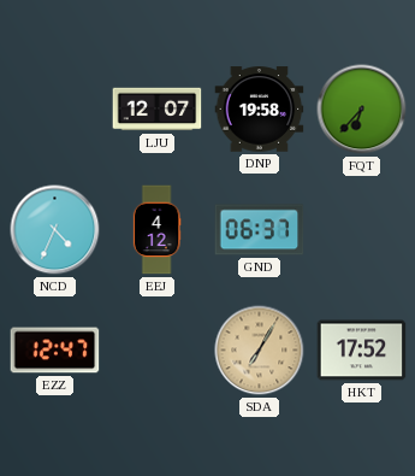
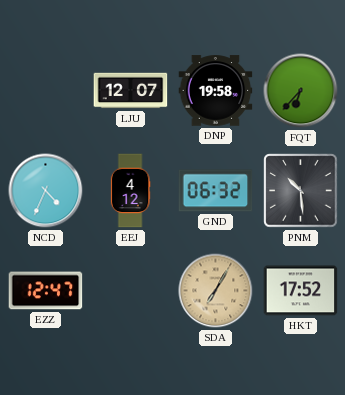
GND: 06:37 -> 06:32 (216, 191)
PNM: none -> 10:29 (301, 191)
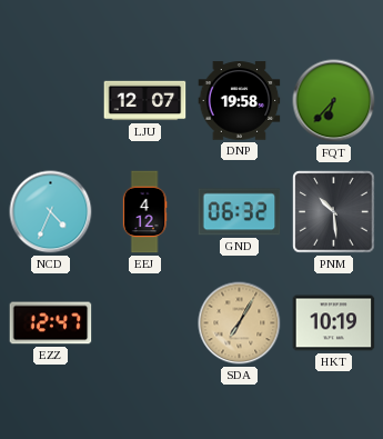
HKT: 17:52 -> 10:19 (334, 323)
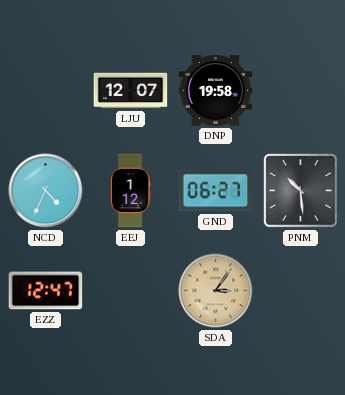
FQT: 6:37 -> none (334, 101)
EEJ: 4:12 -> 1:12 (130, 191)
GND: 06:32 -> 06:27 (216, 191)
SDA: 7:05 -> 3:06 (216, 291)
HKT: 10:19 -> none (334, 323)
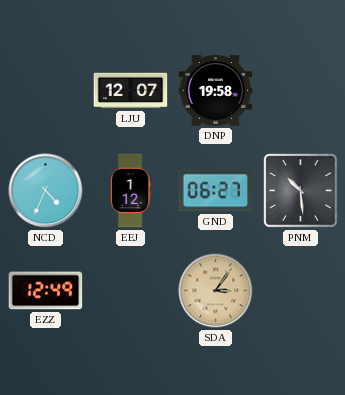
EZZ: 12:47 -> 12:49 (46, 291)
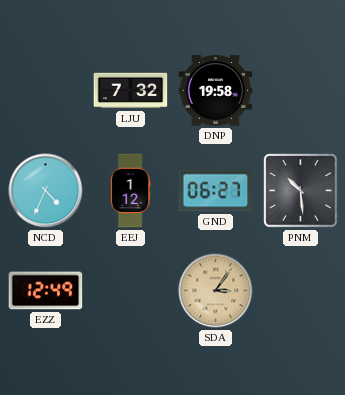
LJU: 12:07 -> 7:32 (131, 91)
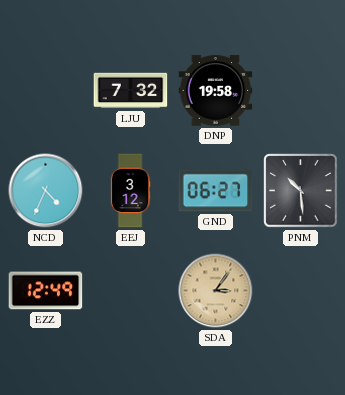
EEJ: 1:12 -> 3:12 (130, 191)
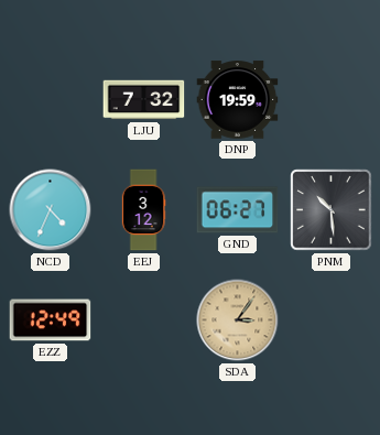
DNP: 19:58 -> 19:59 (238, 100)
